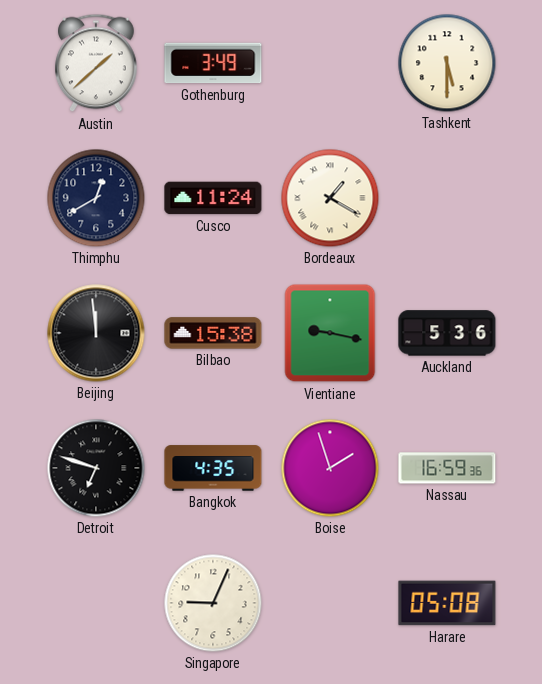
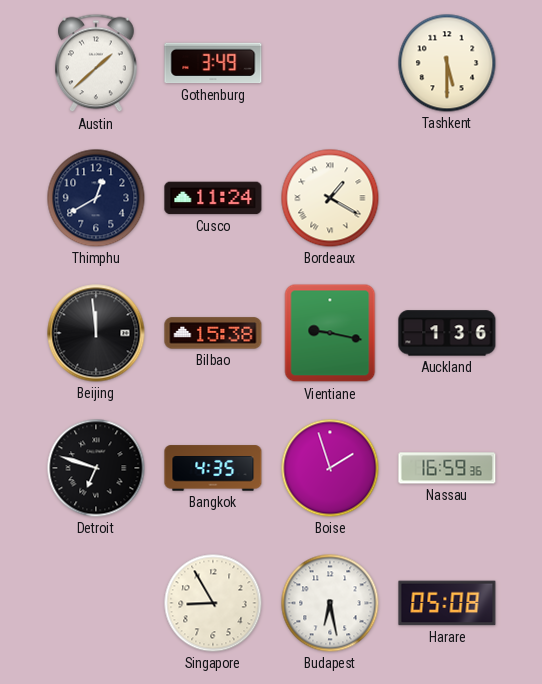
Auckland: 5:36 -> 1:36 (447, 333)
Singapore: 9:04 -> 8:55 (213, 603)
Budapest: none -> 6:28 (330, 603)
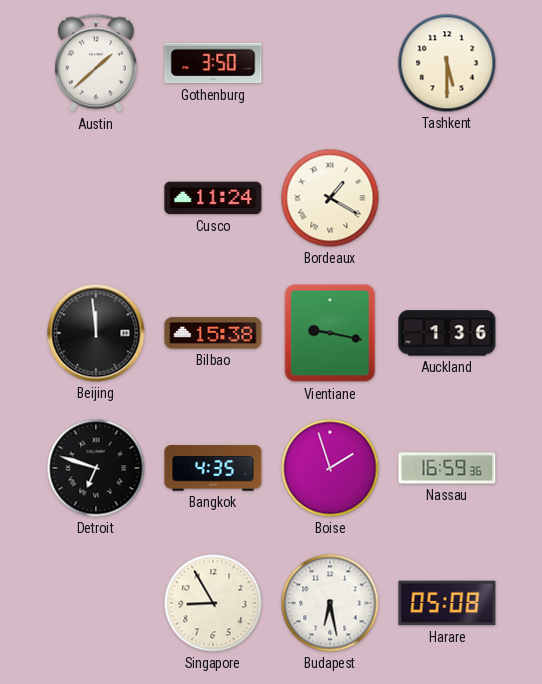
Gothenburg: 3:49 -> 3:50 (213, 63)
Thimphu: 12:40 -> none (96, 198)
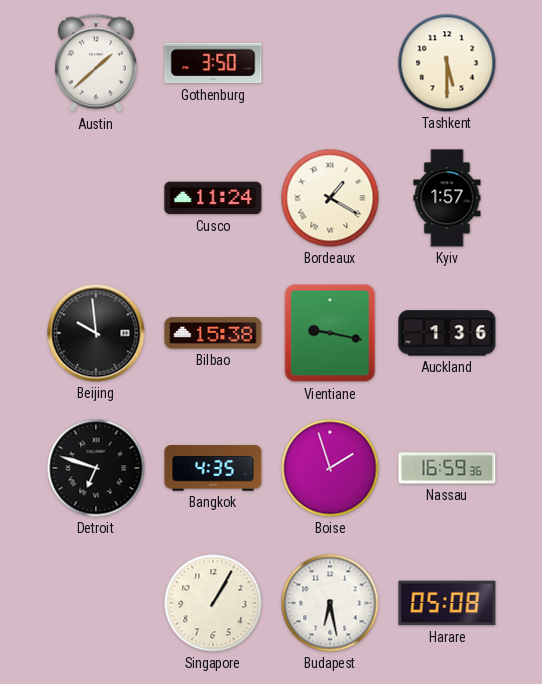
Kyiv: none -> 1:57 (447, 198)
Beijing: 11:59 -> 9:59 (96, 333)
Singapore: 8:55 -> 1:05 (213, 603)
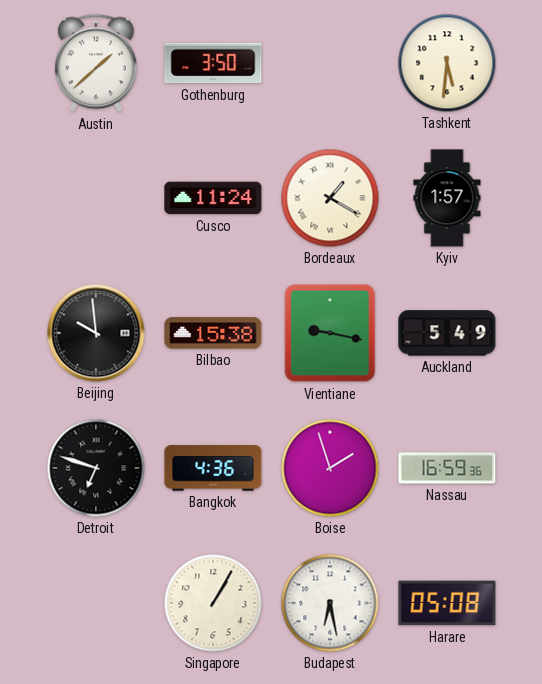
Tashkent: 5:30 -> 5:31 (447, 63)
Auckland: 1:36 -> 5:49 (447, 333)
Bangkok: 4:35 -> 4:36 (213, 468)
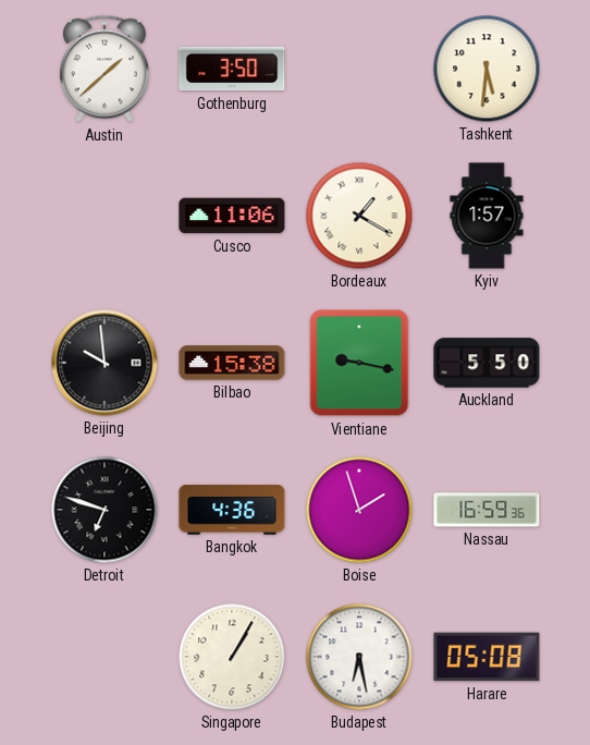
Cusco: 11:24 -> 11:06 (232, 216)
Auckland: 5:49 -> 5:50 (487, 363)
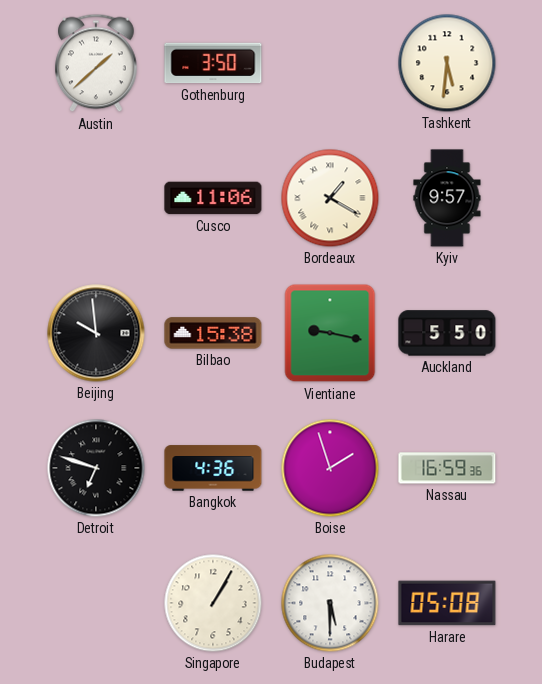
Kyiv: 1:57 -> 9:57 (447, 198)
Budapest: 6:28 -> 5:30 (330, 603)
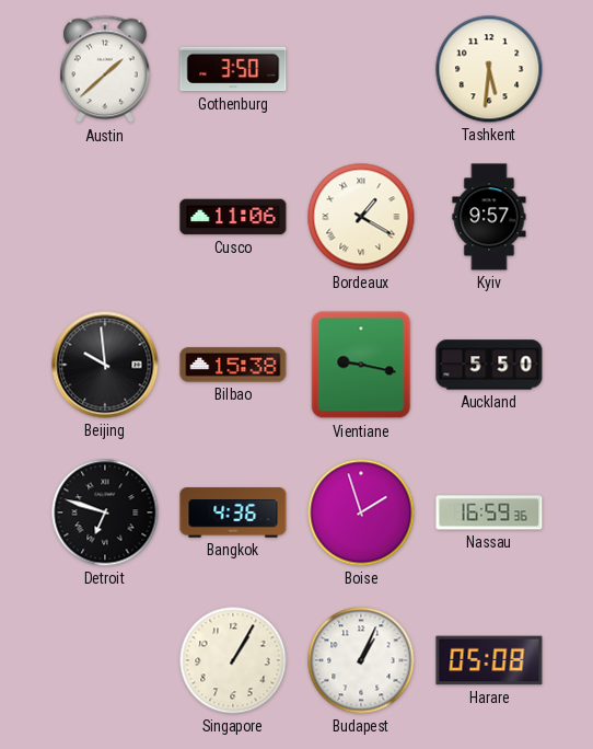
Budapest: 5:30 -> 1:04 (361, 660)
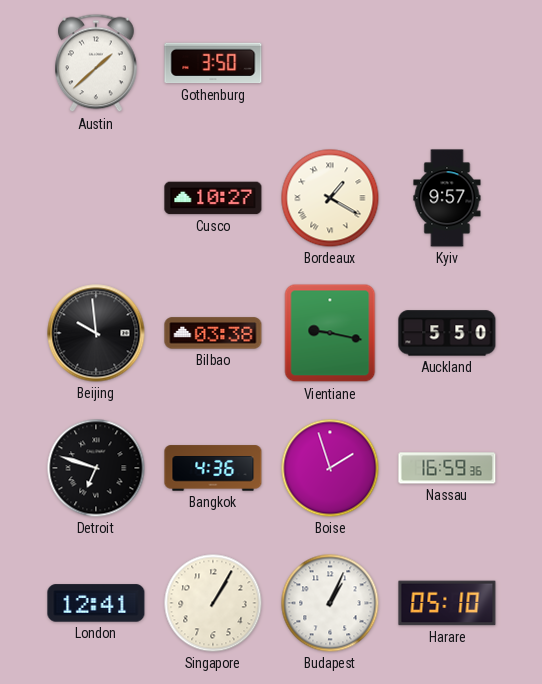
Tashkent: 5:31 -> none (489, 69)
Cusco: 11:06 -> 10:27 (213, 198)
Bilbao: 15:38 -> 03:38 (213, 333)
London: none -> 12:41 (96, 603)
Harare: 05:08 -> 05:10 (447, 603)
